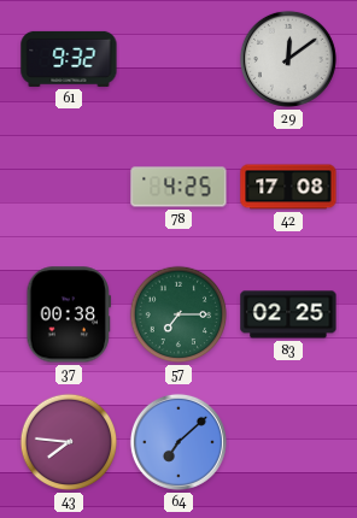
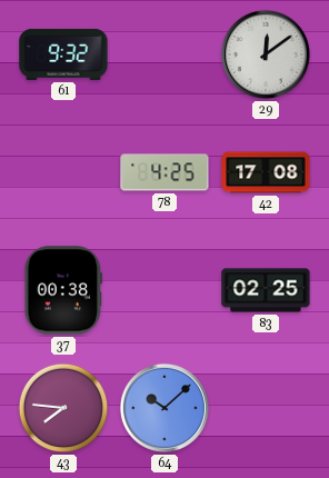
57: 7:15 -> none (178, 314)
64: 7:08 -> 10:08 (164, 408)
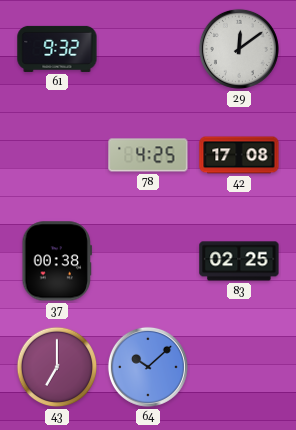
43: 7:46 -> 7:00 (57, 367)
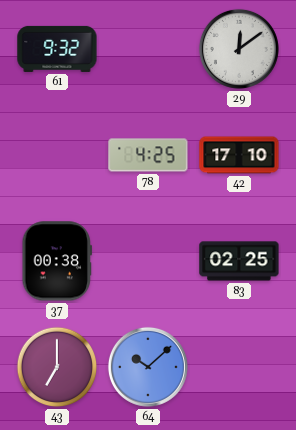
42: 17:08 -> 17:10 (239, 155)
